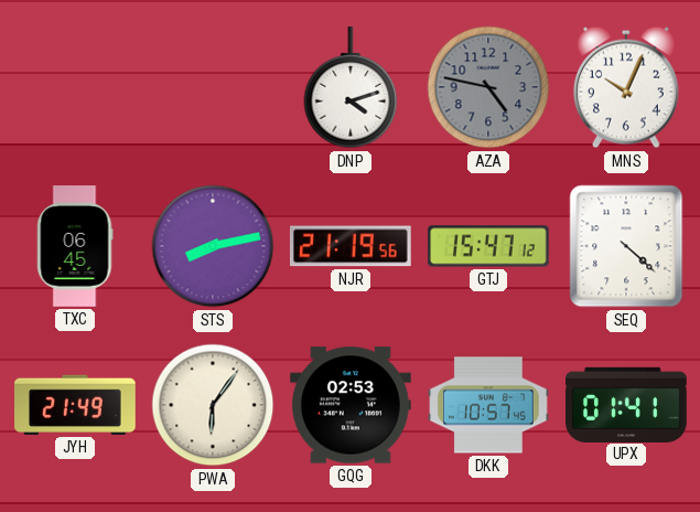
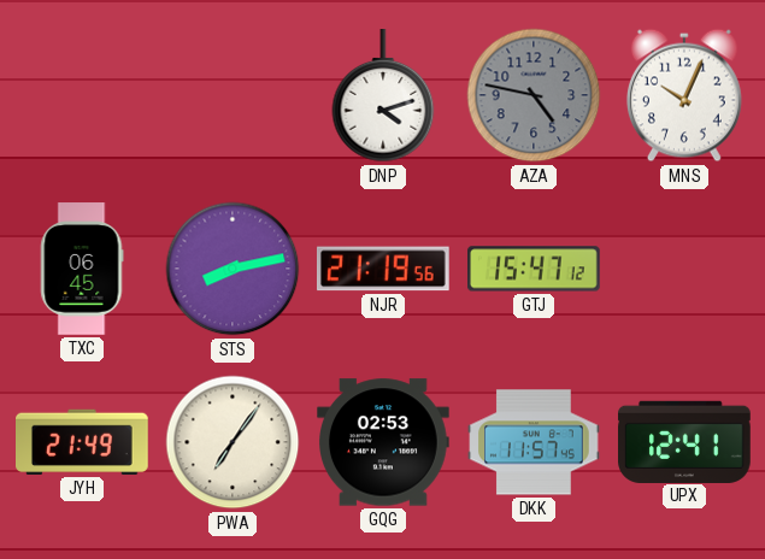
SEQ: 4:22 -> none (626, 246)
PWA: 6:06 -> 7:06 (233, 442)
DKK: 10:57 -> 11:57 (534, 442)
UPX: 01:41 -> 12:41 (684, 441)
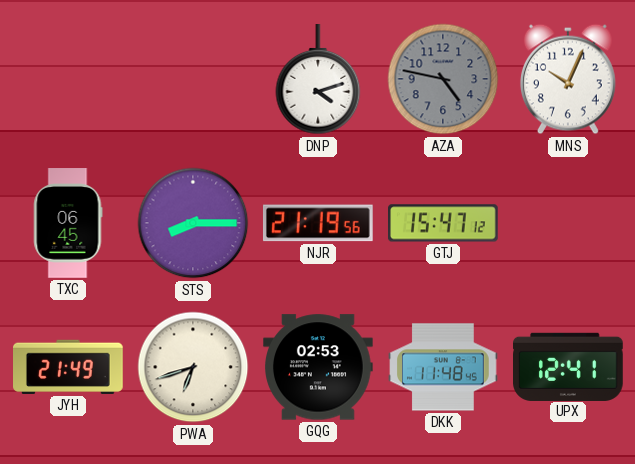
STS: 8:13 -> 8:15 (193, 223)
PWA: 7:06 -> 6:42 (193, 367)
DKK: 11:57 -> 11:48 (443, 367)
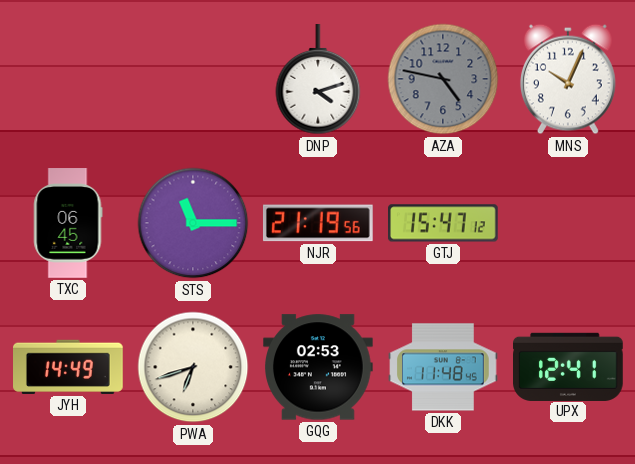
STS: 8:15 -> 11:15 (193, 223)
JYH: 21:49 -> 14:49 (69, 367)
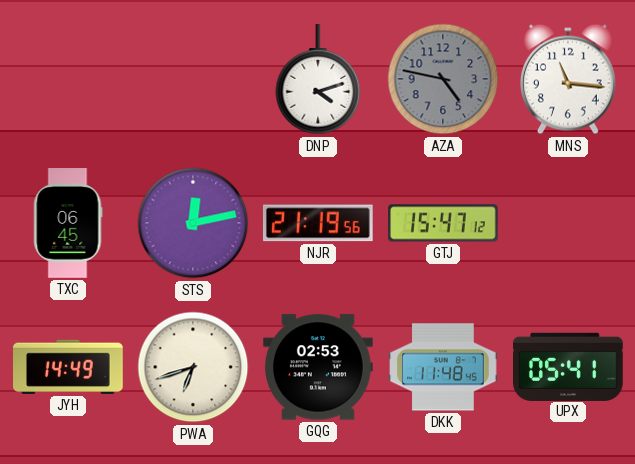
MNS: 10:04 -> 11:16 (568, 79)
STS: 11:15 -> 12:13 (193, 223)
UPX: 12:41 -> 05:41 (568, 366)
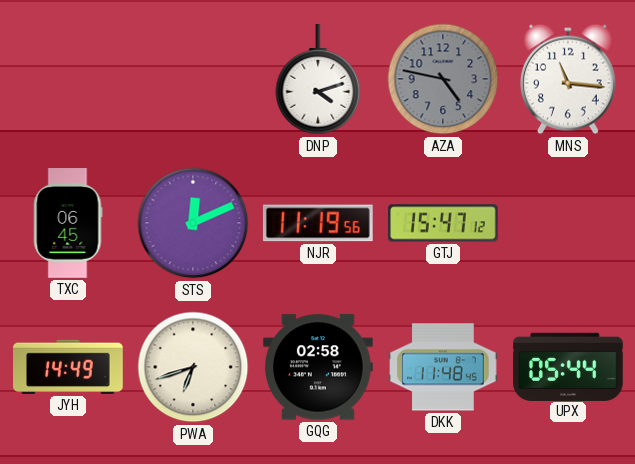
STS: 12:13 -> 12:11 (193, 223)
NJR: 21:19 -> 11:19 (318, 223)
GQG: 02:53 -> 02:58 (319, 367)
UPX: 05:41 -> 05:44 (568, 366)
